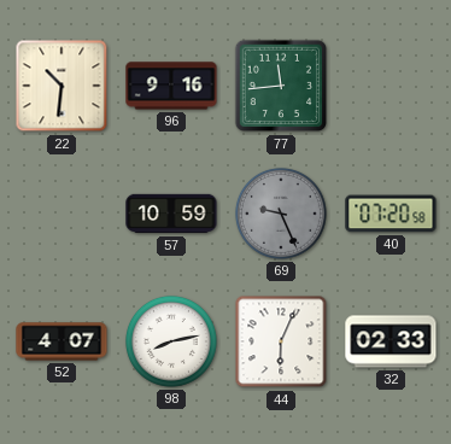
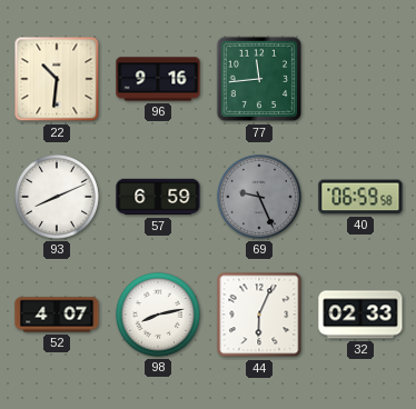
93: none -> 8:11 (57, 197)
57: 10:59 -> 6:59 (158, 197)
40: 07:20 -> 06:59 (360, 197)
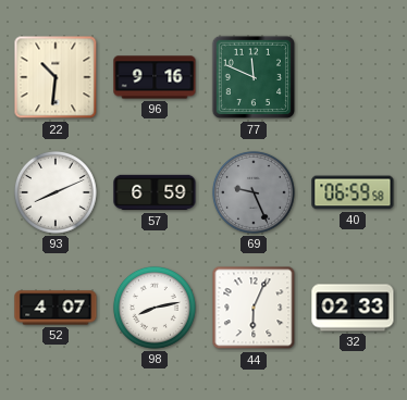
77: 11:44 -> 11:49 (254, 77)
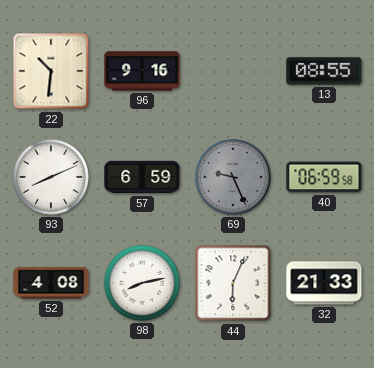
77: 11:49 -> none (254, 77)
13: none -> 08:55 (324, 71)
52: 4:07 -> 4:08 (51, 283)
32: 02:33 -> 21:33 (324, 283)
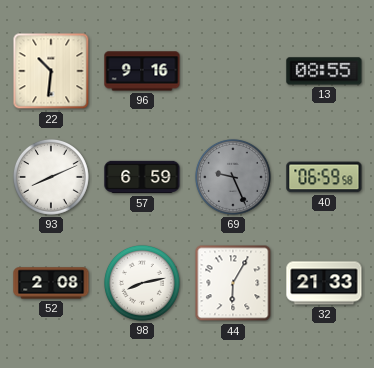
52: 4:08 -> 2:08 (51, 283)
44: 6:04 -> 6:05 (233, 283)
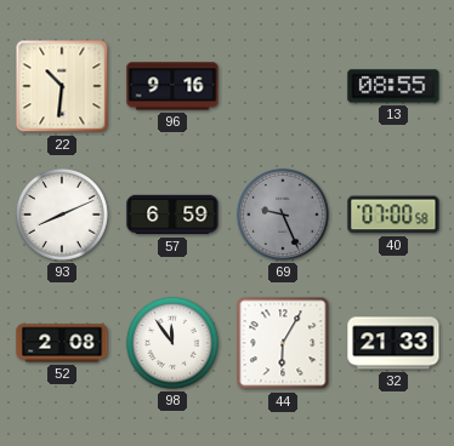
40: 06:59 -> 07:00 (393, 215)
98: 8:13 -> 11:54 (172, 343)
